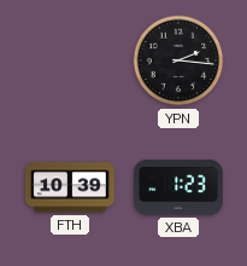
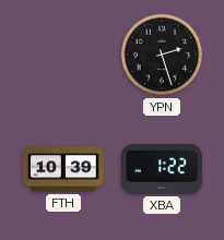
YPN: 2:16 -> 2:27 (162, 55)
XBA: 1:23 -> 1:22 (163, 169)
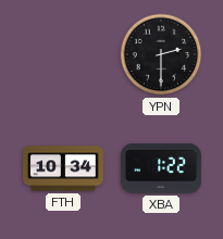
YPN: 2:27 -> 2:30 (161, 54)
FTH: 10:39 -> 10:34 (64, 168)
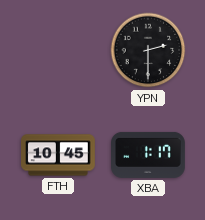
FTH: 10:34 -> 10:45 (59, 155)
XBA: 1:22 -> 1:17 (149, 155)
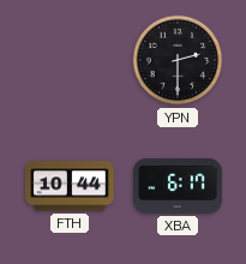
FTH: 10:45 -> 10:44 (71, 186)
XBA: 1:17 -> 6:17 (179, 186)
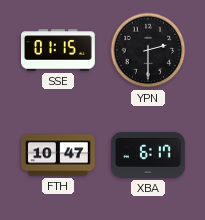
SSE: none -> 01:15 (59, 50)
FTH: 10:44 -> 10:47 (59, 155)
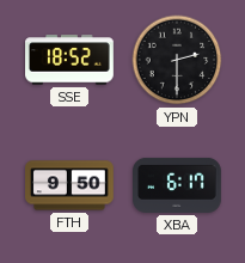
SSE: 01:15 -> 18:52 (71, 60)
FTH: 10:47 -> 9:50 (71, 185)
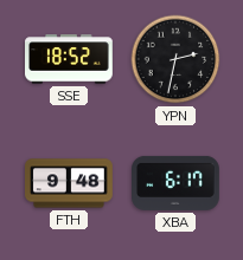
YPN: 2:30 -> 2:32 (175, 59)
FTH: 9:50 -> 9:48 (70, 183)
